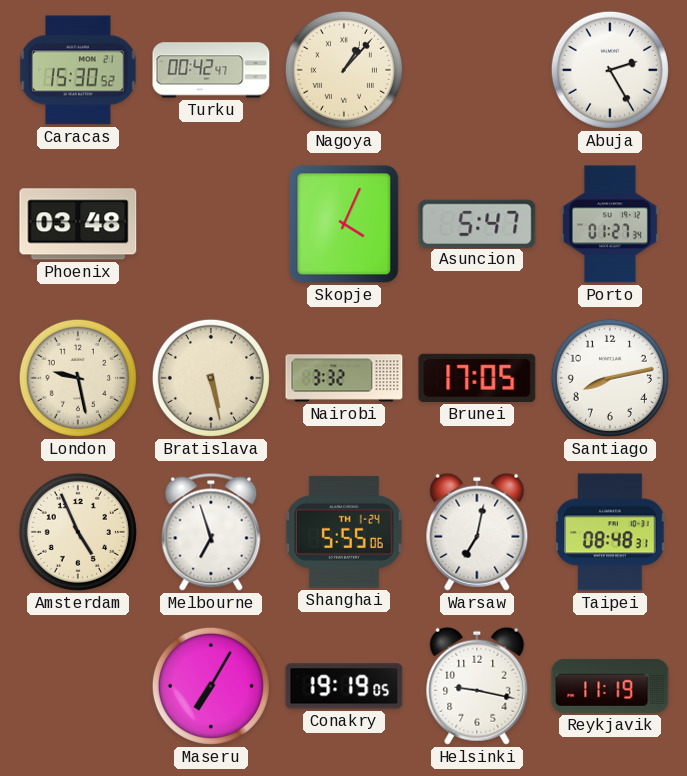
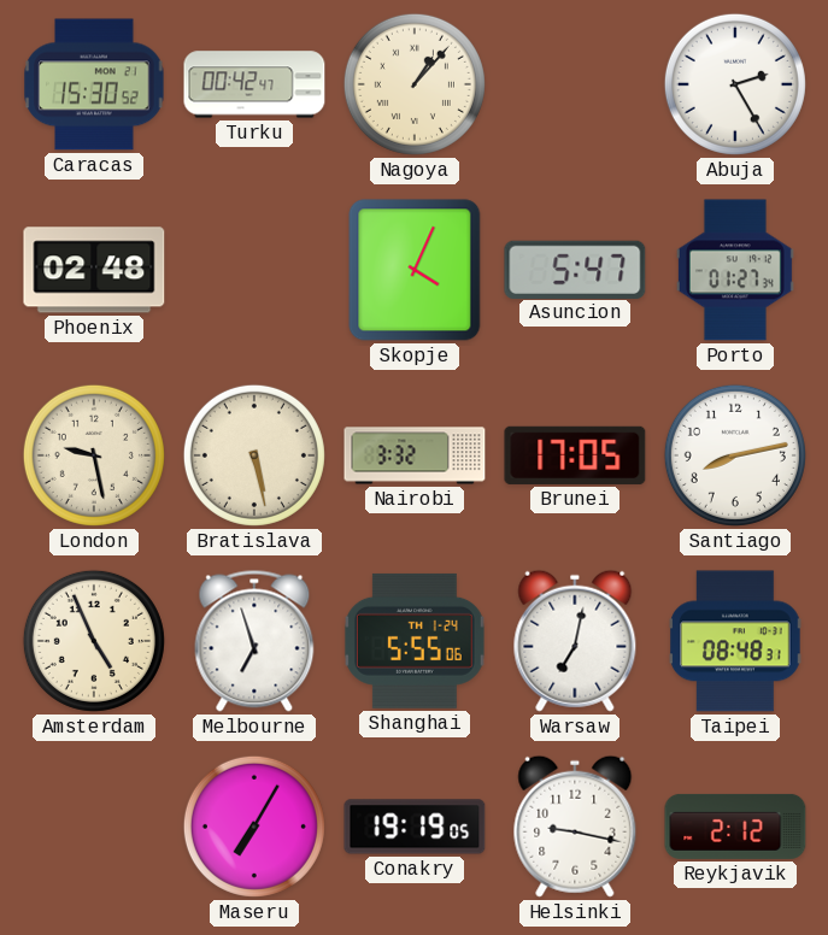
Phoenix: 03:48 -> 02:48 (94, 270)
Reykjavik: 11:19 -> 2:12 (735, 827)
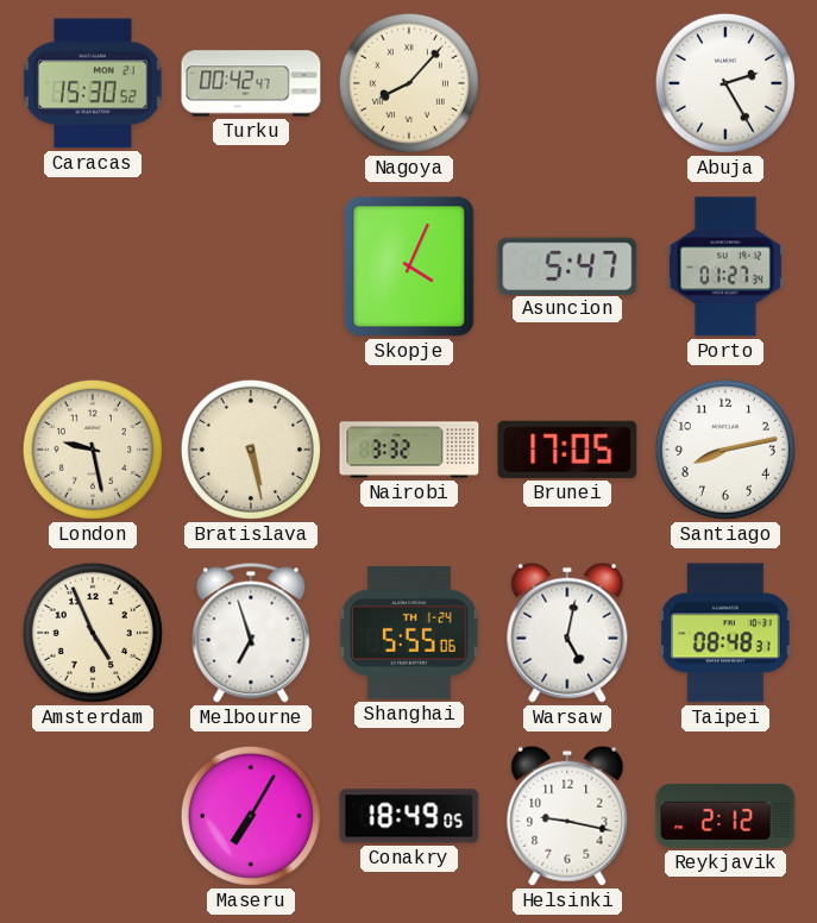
Nagoya: 1:07 -> 8:07 (409, 83)
Phoenix: 02:48 -> none (94, 270)
Warsaw: 7:02 -> 5:02 (567, 633)
Conakry: 19:19 -> 18:49 (409, 816)
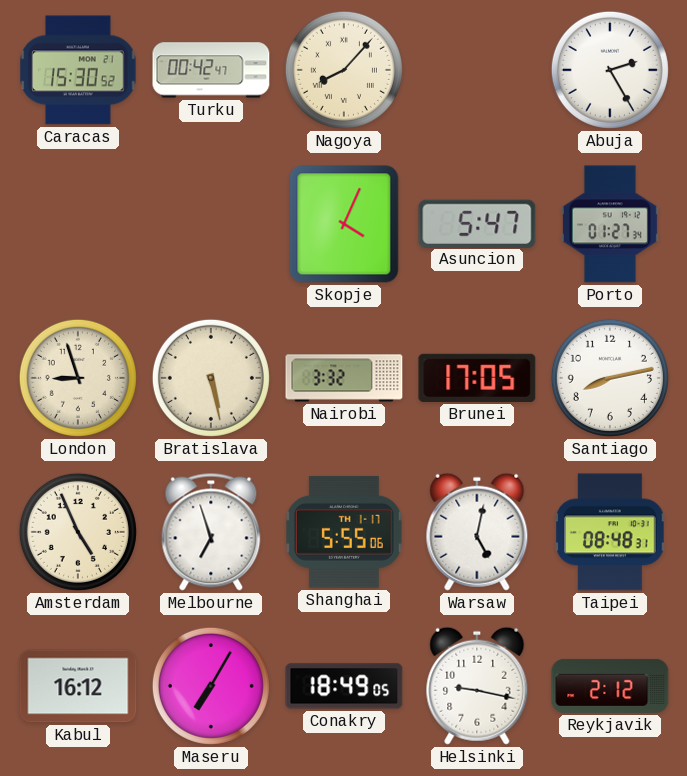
London: 9:28 -> 8:57 (78, 378)
Shanghai date: TH 1-24 -> TH 1-17 (344, 532)
Kabul: none -> 16:12 (78, 686)
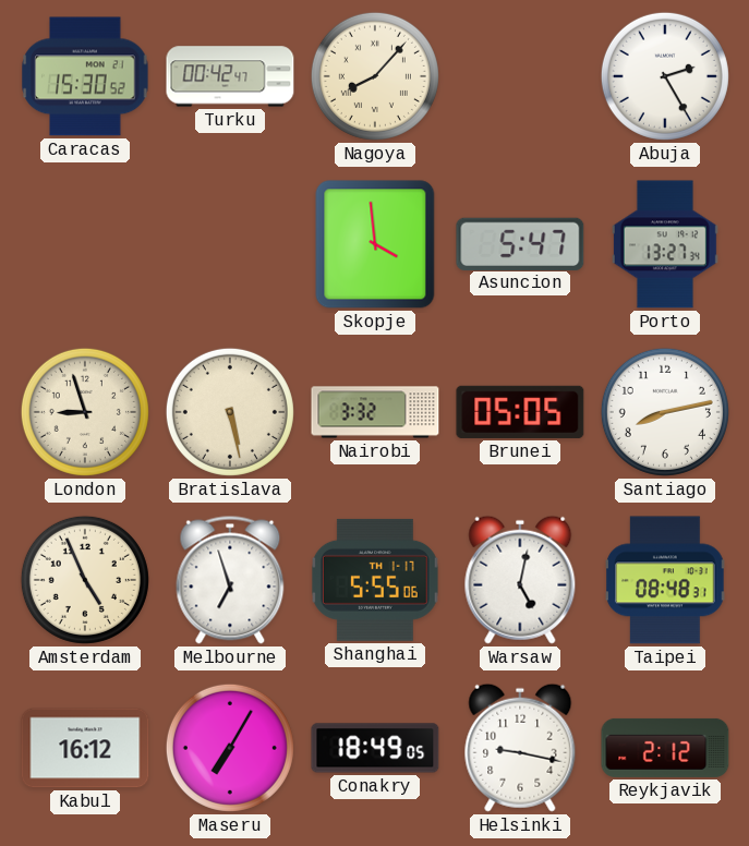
Skopje: 4:04 -> 3:59 (375, 244)
Porto: 01:27 -> 13:27 (665, 244)
Brunei: 17:05 -> 05:05 (520, 412)
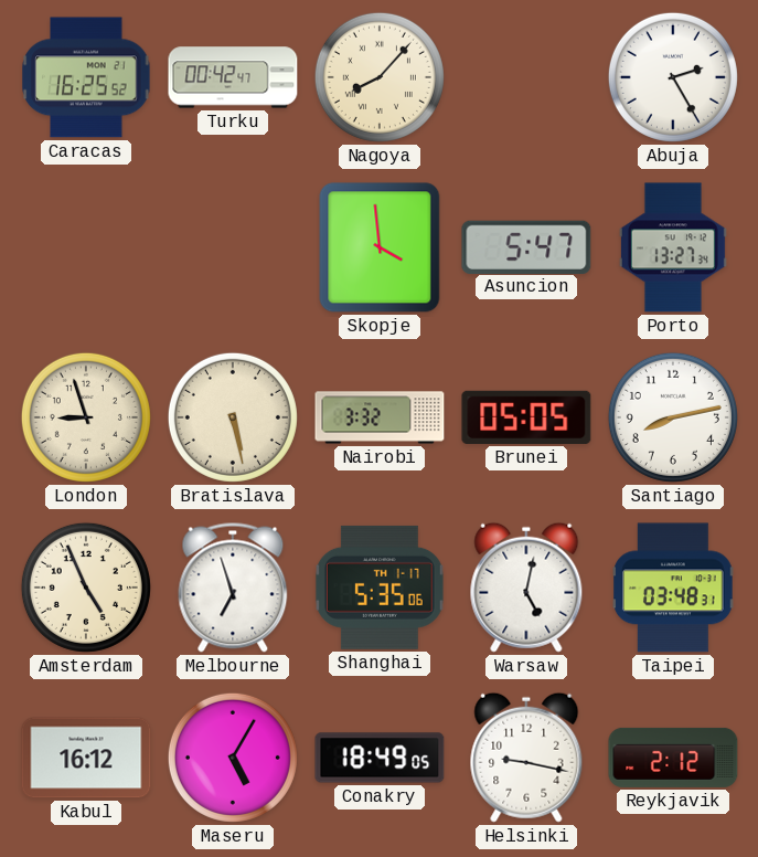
Caracas: 15:30 -> 16:25 (86, 77)
Shanghai: 5:55 -> 5:35 (380, 588)
Taipei: 08:48 -> 03:48 (673, 588)
Maseru: 7:05 -> 5:05 (233, 758)
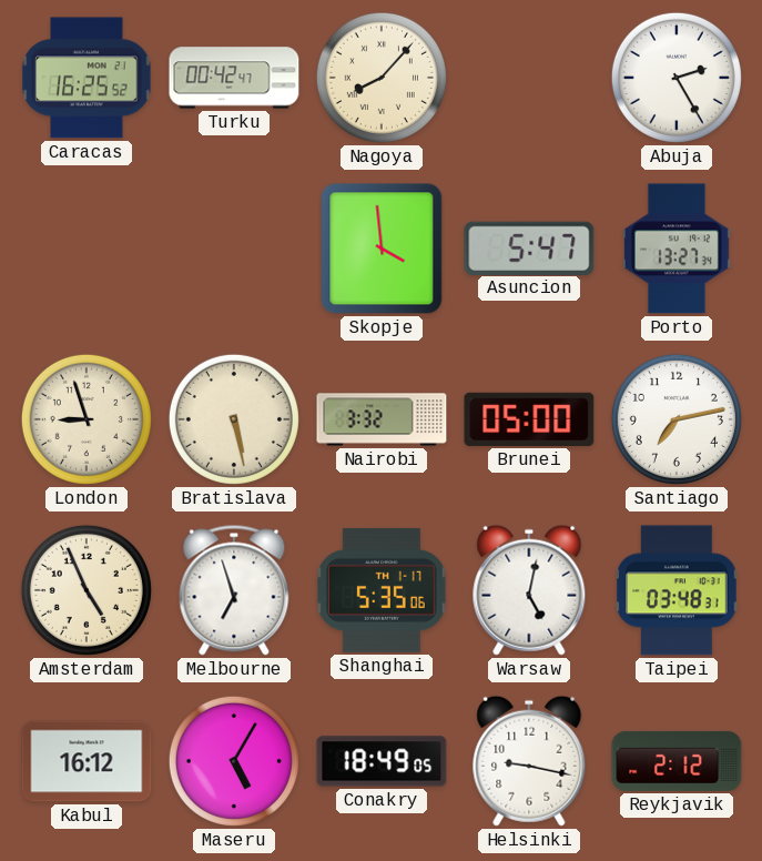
Brunei: 05:05 -> 05:00 (529, 419)
Santiago: 8:13 -> 7:13 (677, 419)
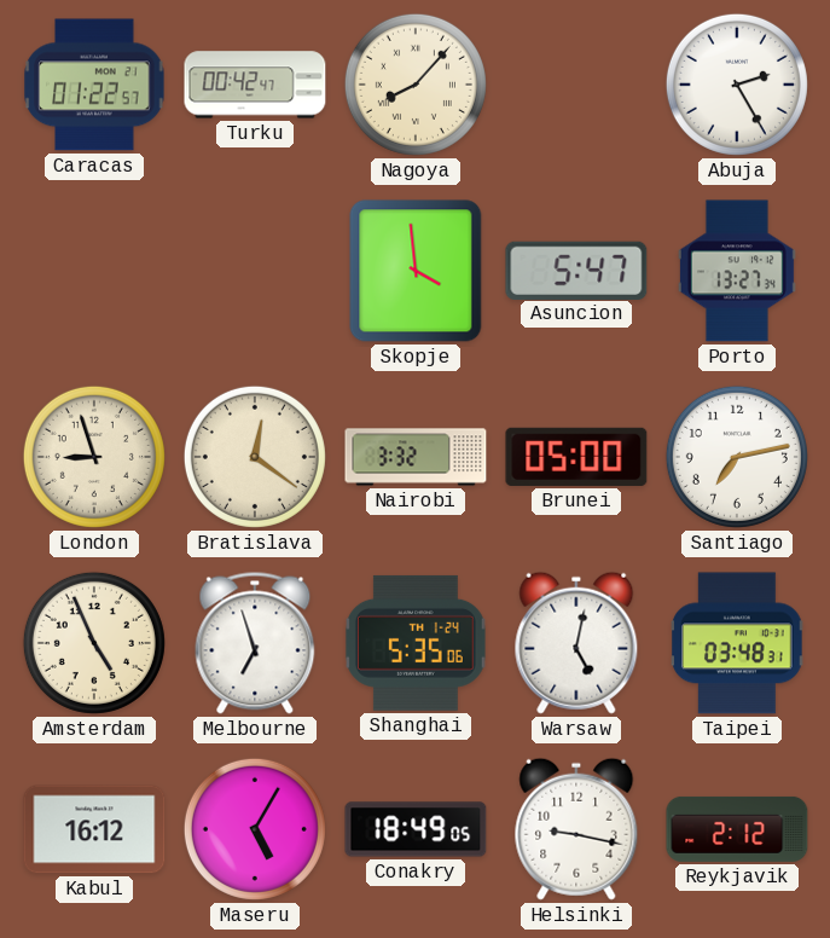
Caracas: 16:25 -> 01:22 (94, 85)
Bratislava: 5:28 -> 12:21 (255, 457)
Shanghai date: TH 1-17 -> TH 1-24 (416, 643)
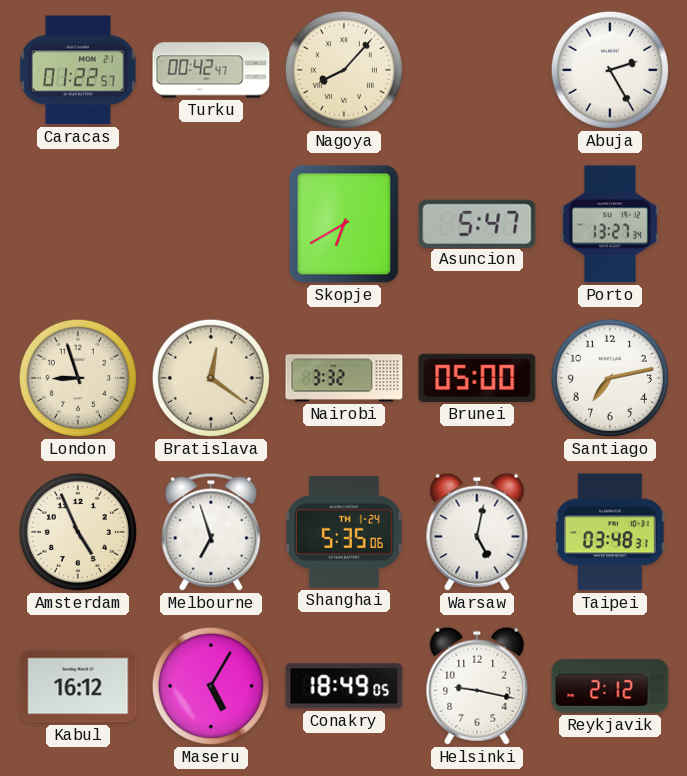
Skopje: 3:59 -> 6:40 (344, 224)
